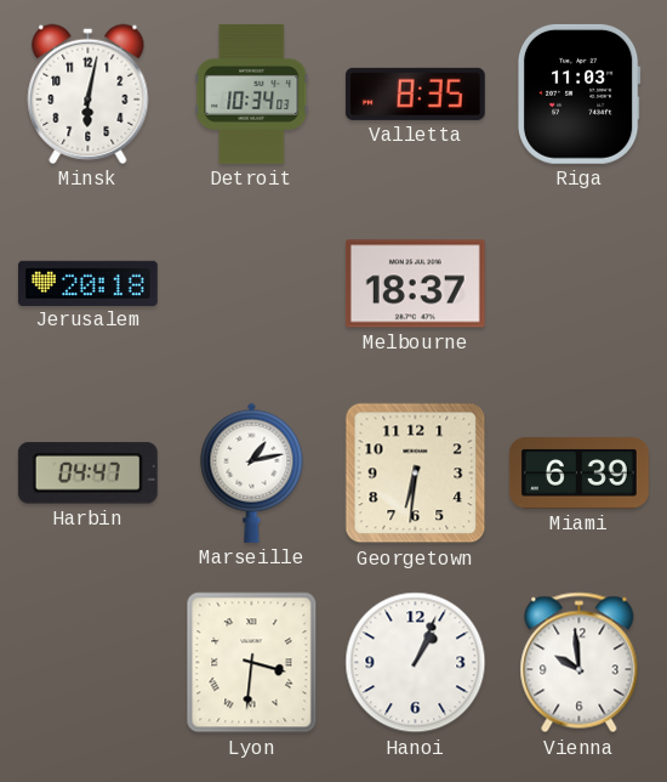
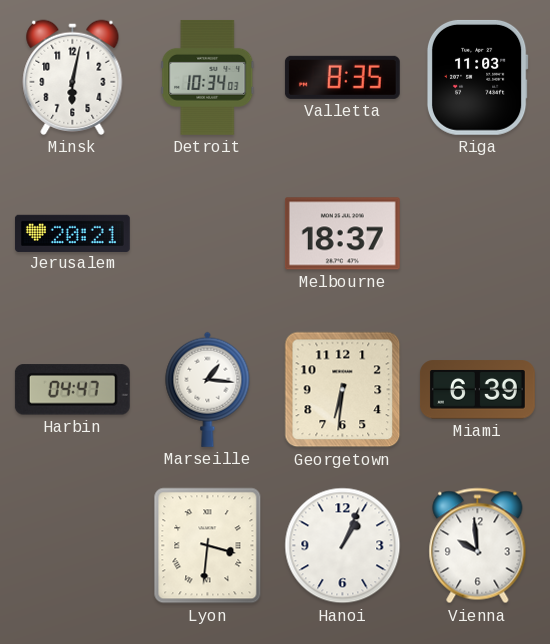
Jerusalem: 20:18 -> 20:21 (72, 233)
Marseille: 1:13 -> 1:16 (208, 389)
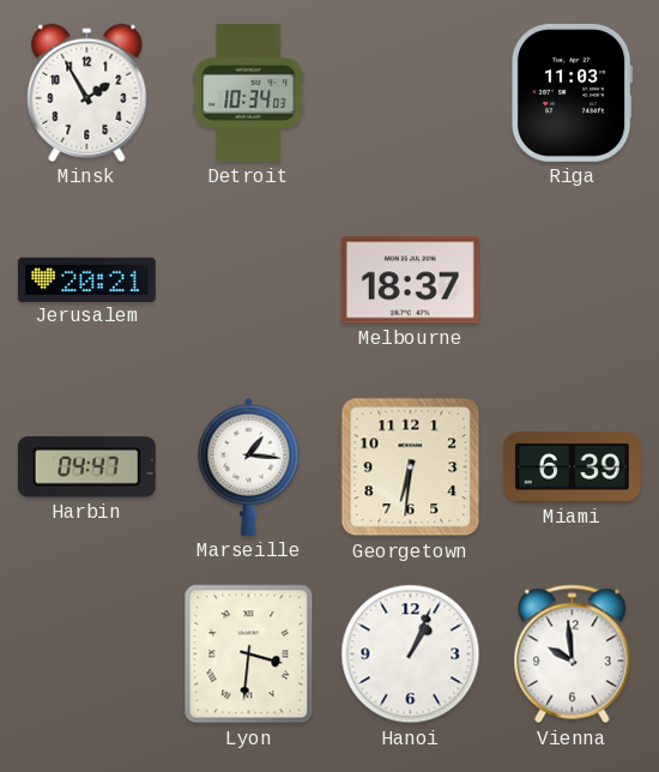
Minsk: 6:02 -> 1:55 (87, 92)
Valletta: 8:35 -> none (342, 77)
